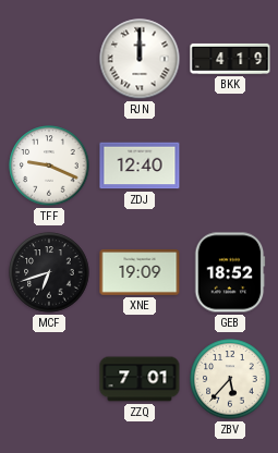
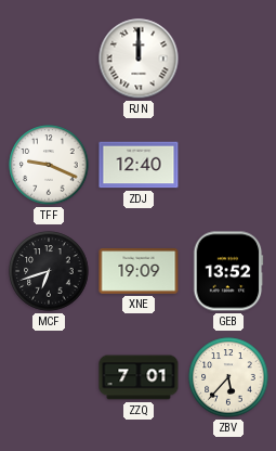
BKK: 4:19 -> none (230, 59)
GEB: 18:52 -> 13:52 (228, 271)
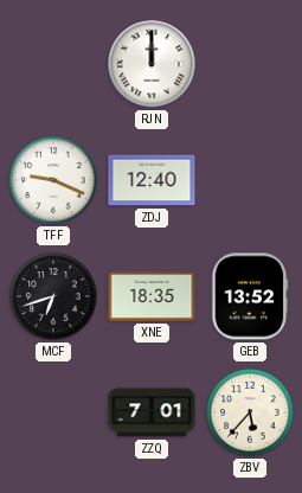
XNE: 19:09 -> 18:35 (152, 297)
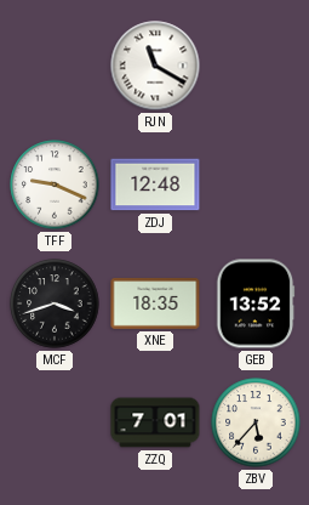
RJN: 12:00 -> 11:20 (155, 66)
ZDJ: 12:40 -> 12:48 (155, 185)
MCF: 6:42 -> 3:42 (55, 303)
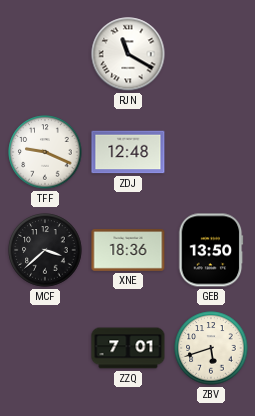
MCF: 3:42 -> 3:38 (45, 250)
XNE: 18:35 -> 18:36 (128, 251)
GEB: 13:52 -> 13:50 (211, 250)
ZBV: 5:37 -> 5:42 (211, 348)
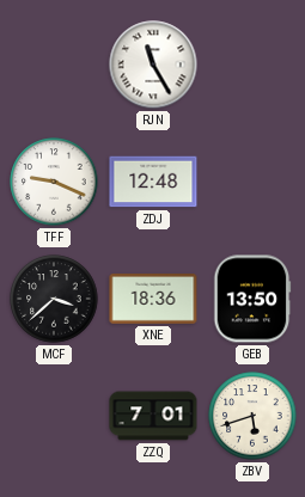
RJN: 11:20 -> 11:25 (153, 65)
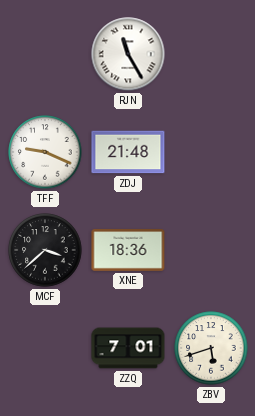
ZDJ: 12:48 -> 21:48 (128, 152)
GEB: 13:50 -> none (252, 299)
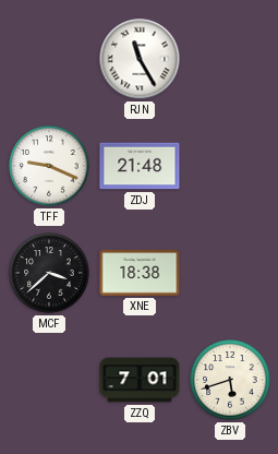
XNE: 18:36 -> 18:38 (140, 274)
